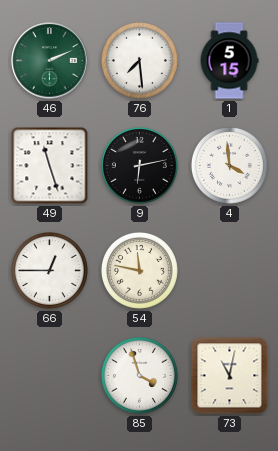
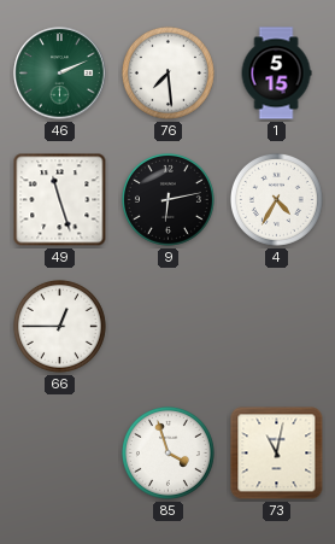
4: 3:59 -> 4:35 (276, 199)
54: 11:47 -> none (139, 270)
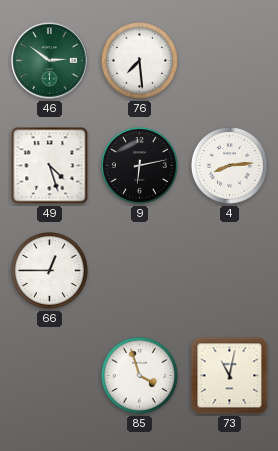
46: 2:11 -> 2:51 (50, 61)
1: 5:15 -> none (276, 74)
49: 11:27 -> 4:27 (50, 166)
4: 4:35 -> 8:14 (229, 165)
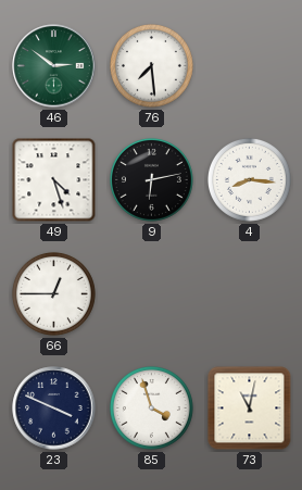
4: 8:14 -> 8:16 (249, 179)
23: none -> 3:49 (54, 409)
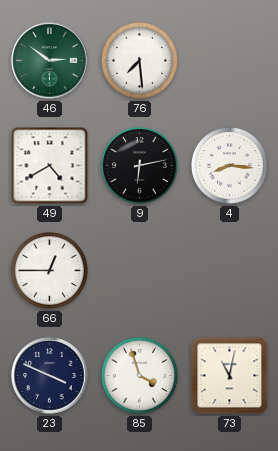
49: 4:27 -> 4:40 (50, 166)
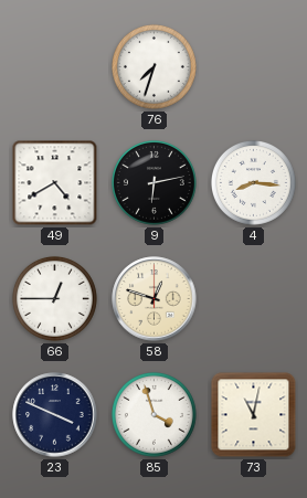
46: 2:51 -> none (50, 61)
76: 7:29 -> 7:33 (153, 66)
58: none -> 12:48 (155, 299)
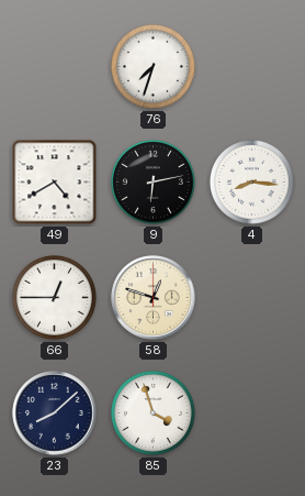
23: 3:49 -> 8:08 (55, 414)
73: 11:02 -> none (254, 415)
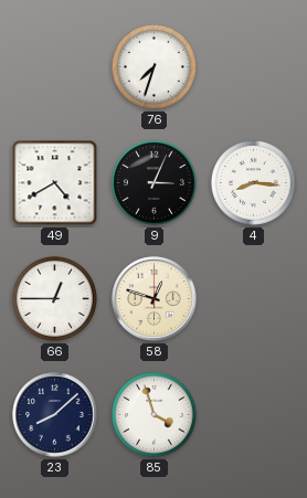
9: 6:13 -> 3:04 (153, 182)
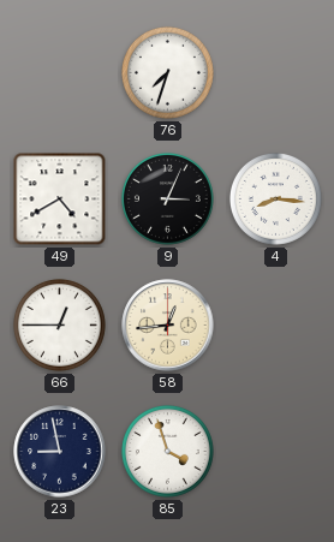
58: 12:48 -> 12:44 (168, 326)
23: 8:08 -> 8:58 (60, 452)
